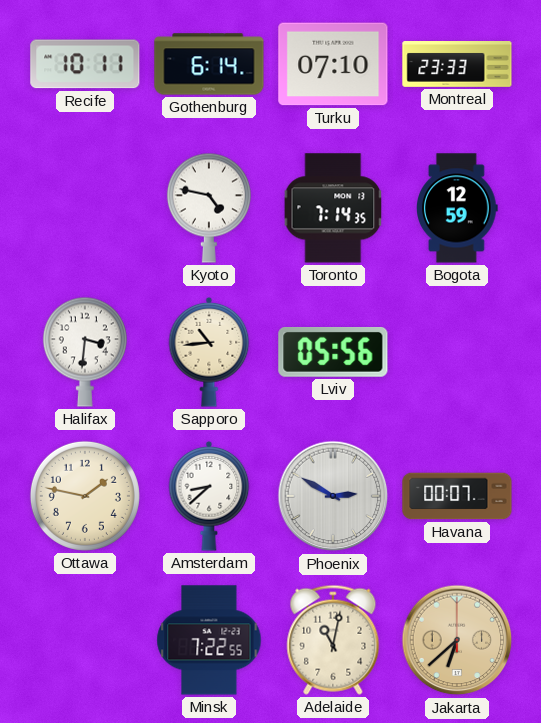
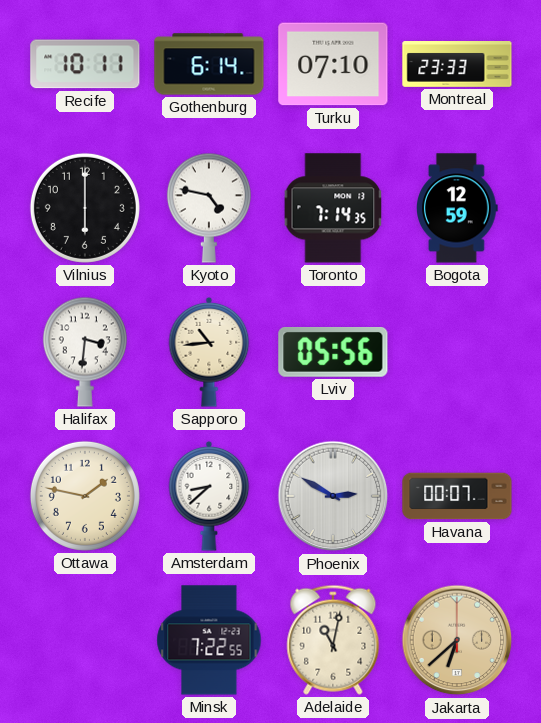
Vilnius: none -> 6:00 (85, 208)
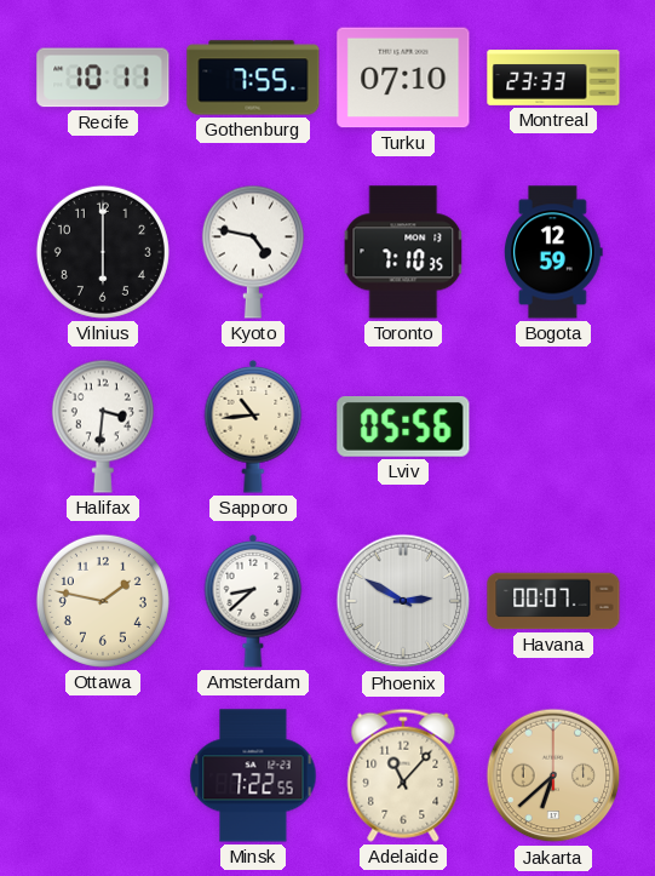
Gothenburg: 6:14 -> 7:55 (253, 78)
Toronto: 7:14 -> 7:10 (403, 252)
Adelaide: 11:02 -> 11:07 (403, 775)
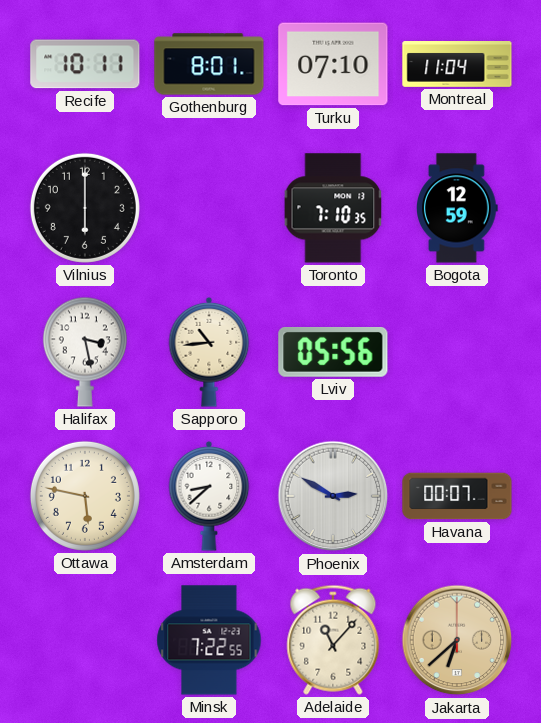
Gothenburg: 7:55 -> 8:01 (209, 64)
Montreal: 23:33 -> 11:04 (457, 65)
Kyoto: 4:47 -> none (253, 252)
Halifax: 3:31 -> 3:28 (85, 352)
Ottawa: 1:47 -> 5:47 (85, 496)
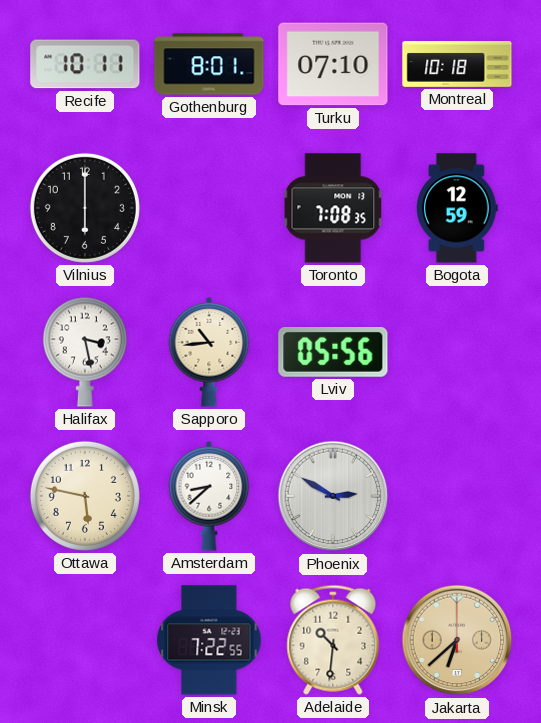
Montreal: 11:04 -> 10:18 (457, 65)
Toronto: 7:10 -> 7:08 (333, 208)
Havana: 00:07 -> none (457, 496)
Adelaide: 11:07 -> 10:31 (333, 640)
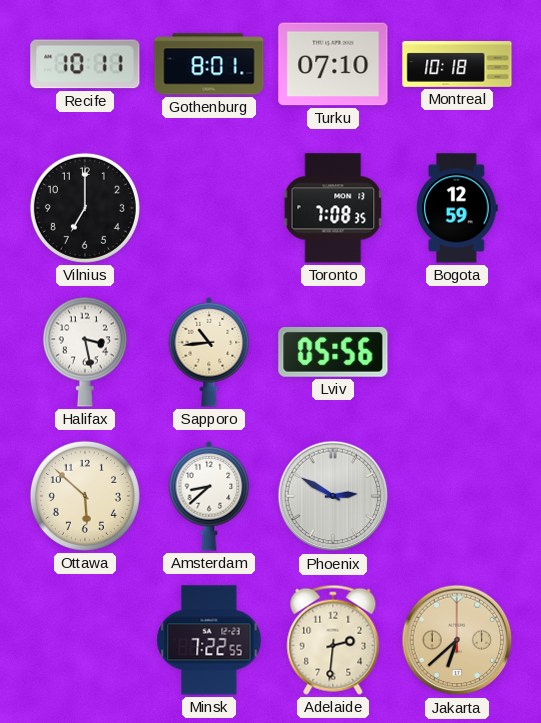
Vilnius: 6:00 -> 7:00 (85, 208)
Ottawa: 5:47 -> 5:52 (85, 496)
Adelaide: 10:31 -> 2:31 (333, 640)
